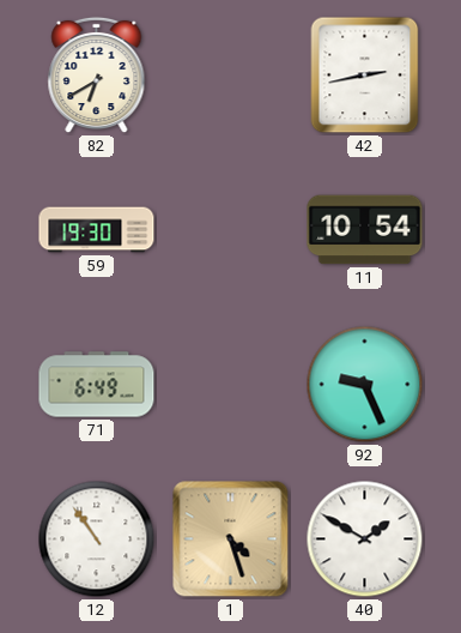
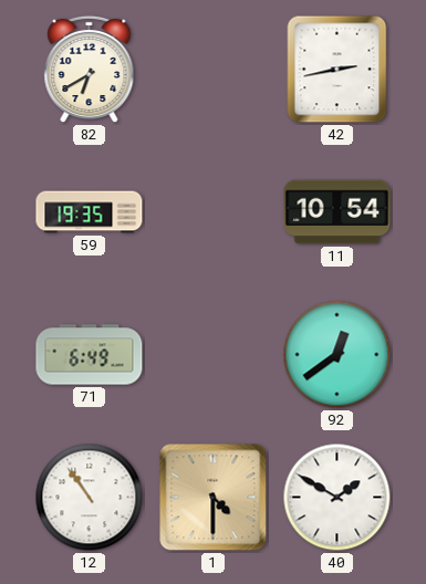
59: 19:30 -> 19:35 (90, 212)
92: 9:26 -> 12:39 (337, 355)
1: 4:27 -> 4:30 (214, 498)
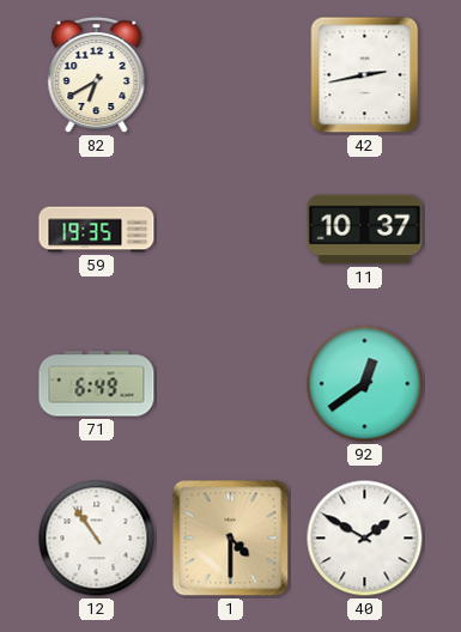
11: 10:54 -> 10:37 (365, 230)
